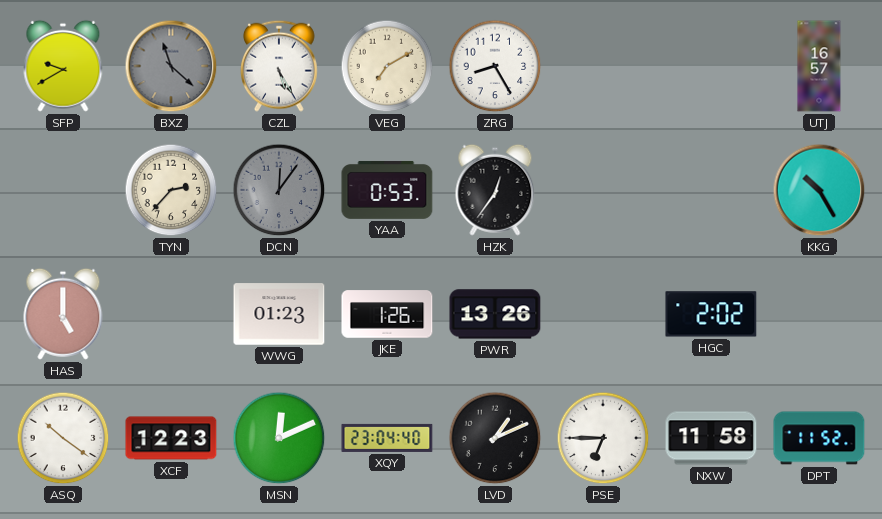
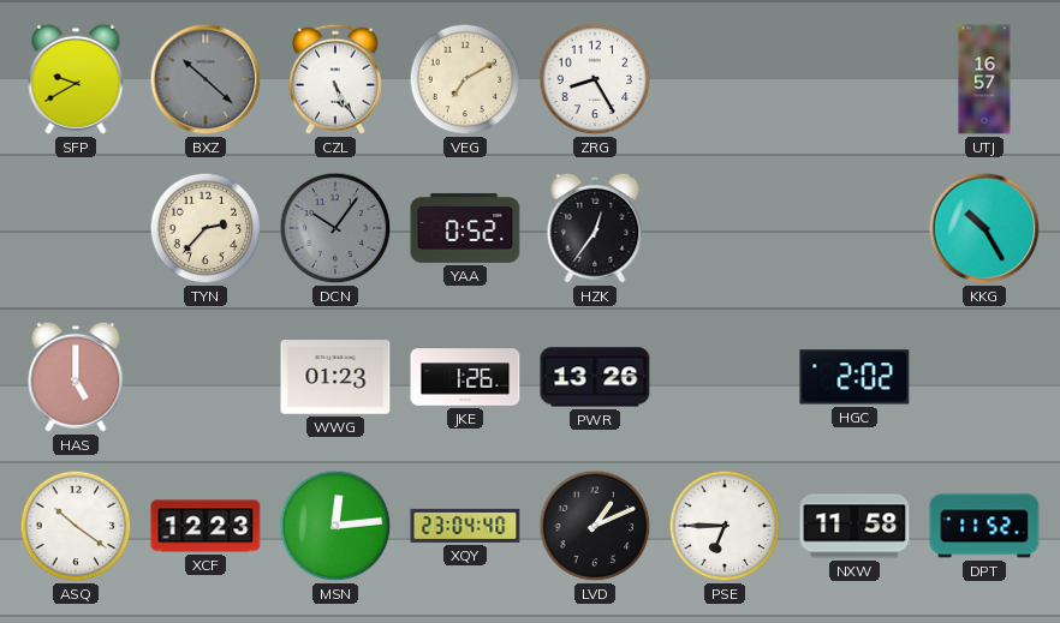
BXZ: 11:22 -> 10:22 (206, 79)
DCN: 12:06 -> 10:06 (335, 228)
YAA: 0:53 -> 0:52 (465, 228)
MSN: 12:11 -> 12:14 (335, 526)
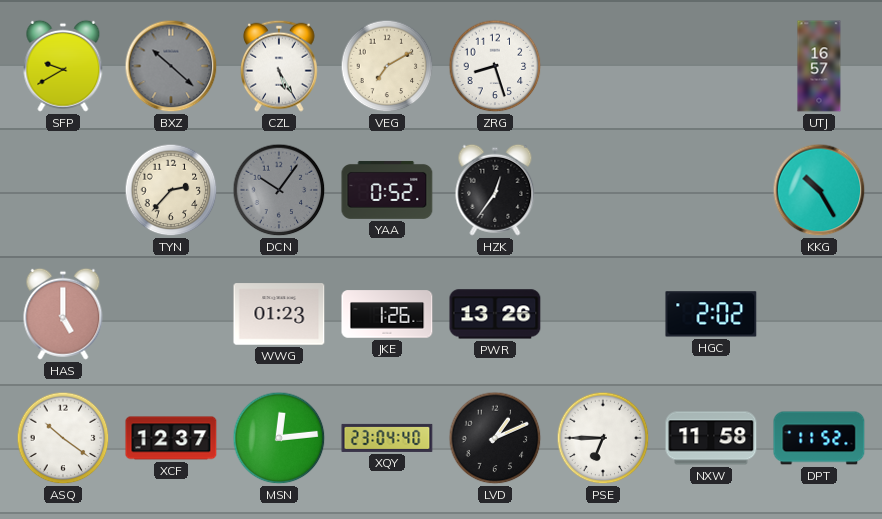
ZRG: 8:25 -> 8:27 (495, 66)
XCF: 12:23 -> 12:37 (171, 438)
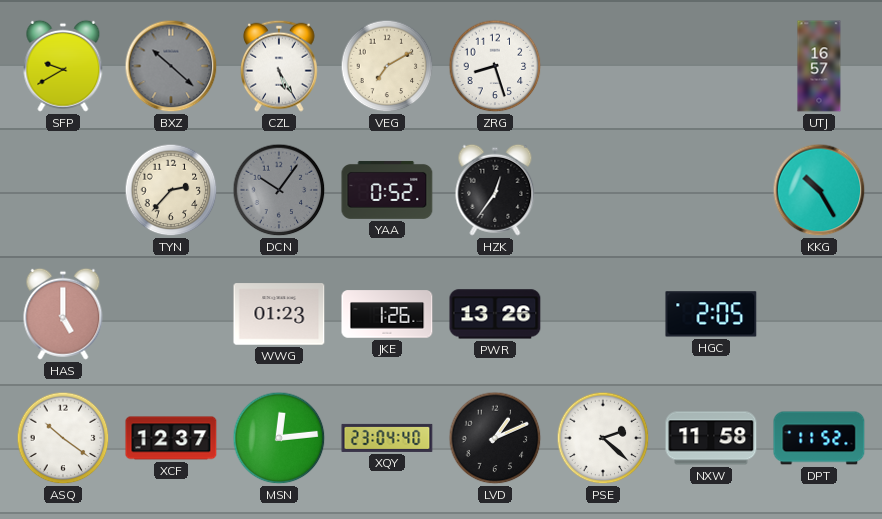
HGC: 2:02 -> 2:05 (711, 314)
PSE: 6:45 -> 2:22 (603, 438)
